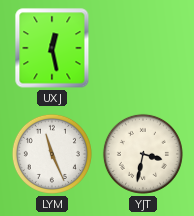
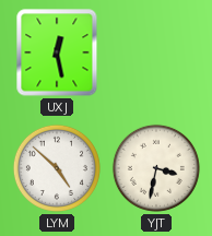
LYM: 11:26 -> 4:52 (57, 168)
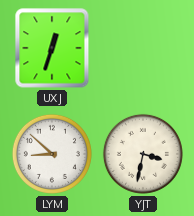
UXJ: 12:28 -> 12:33 (52, 48)
LYM: 4:52 -> 8:52 (52, 154)
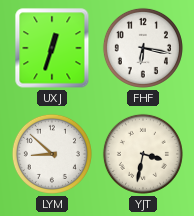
FHF: none -> 6:17 (143, 48)
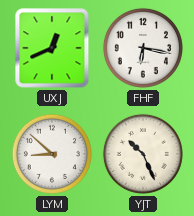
UXJ: 12:33 -> 12:41 (52, 48)
YJT: 3:32 -> 10:26 (143, 154)
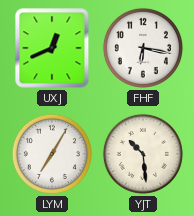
LYM: 8:52 -> 7:05 (52, 154)
YJT: 10:26 -> 10:29 (143, 154)
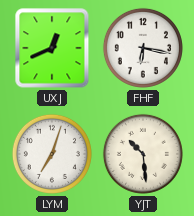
LYM: 7:05 -> 7:03 (52, 154)
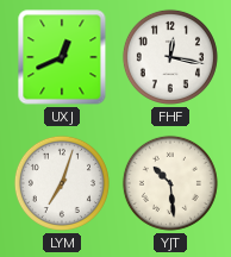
FHF: 6:17 -> 12:17 (170, 57)
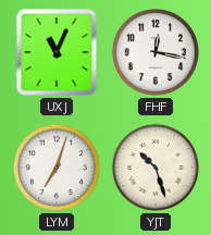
UXJ: 12:41 -> 11:04 (57, 52)
YJT: 10:29 -> 10:27 (156, 168)
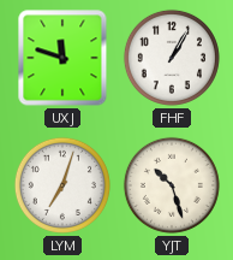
UXJ: 11:04 -> 11:48 (62, 58)
FHF: 12:17 -> 1:05 (172, 58)
